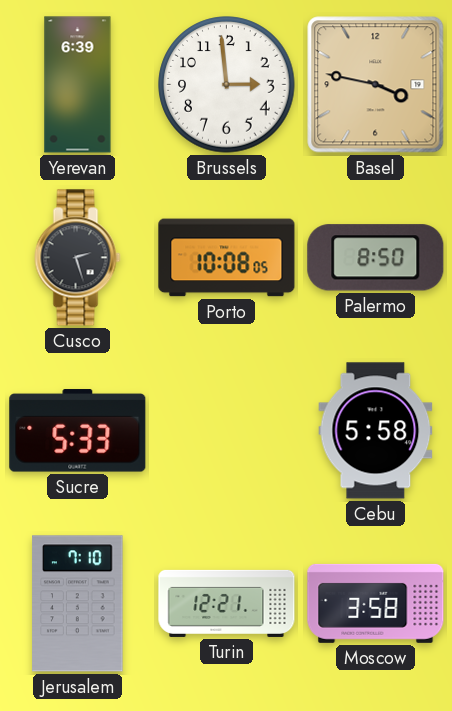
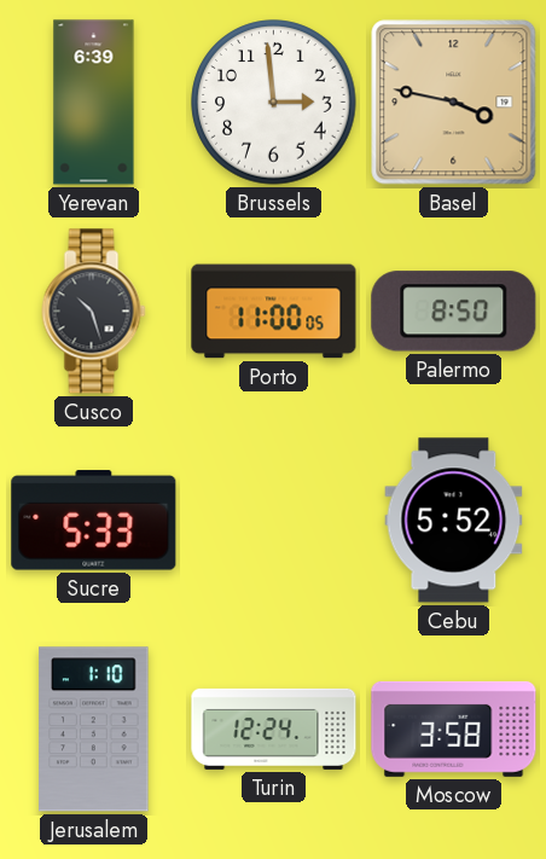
Cusco: 2:27 -> 10:27 (94, 312)
Porto: 10:08 -> 11:00 (274, 312)
Cebu: 5:58 -> 5:52 (454, 521)
Jerusalem: 7:10 -> 1:10 (94, 730)
Turin: 12:21 -> 12:24 (274, 729)
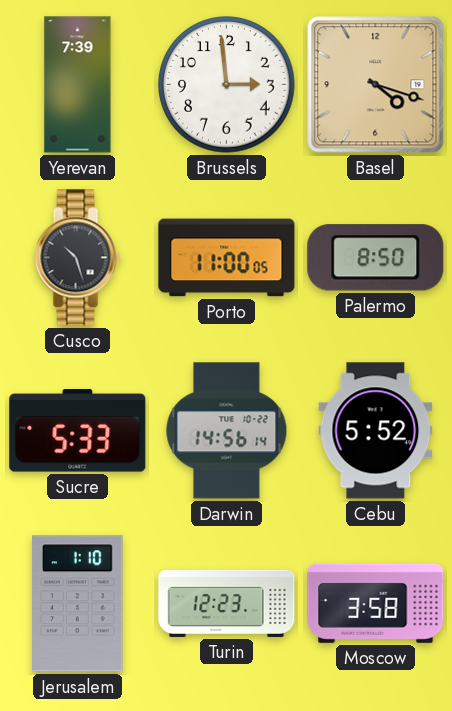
Yerevan: 6:39 -> 7:39 (78, 85)
Basel: 3:47 -> 4:18 (376, 85)
Darwin: none -> 14:56 (227, 431)
Turin: 12:24 -> 12:23 (227, 603)
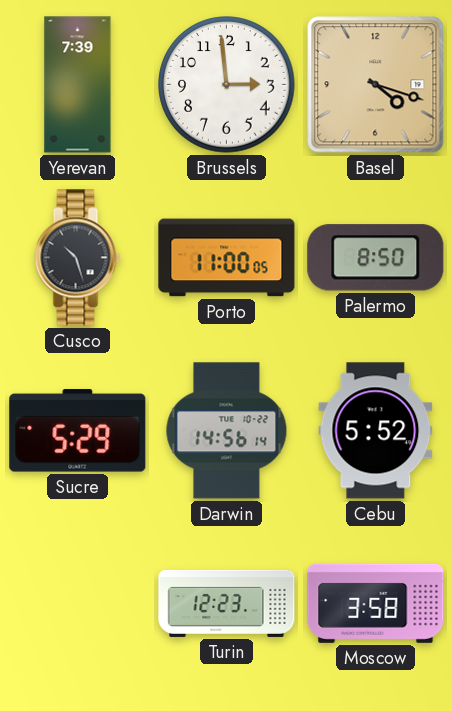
Sucre: 5:33 -> 5:29 (78, 431)
Jerusalem: 1:10 -> none (78, 604)
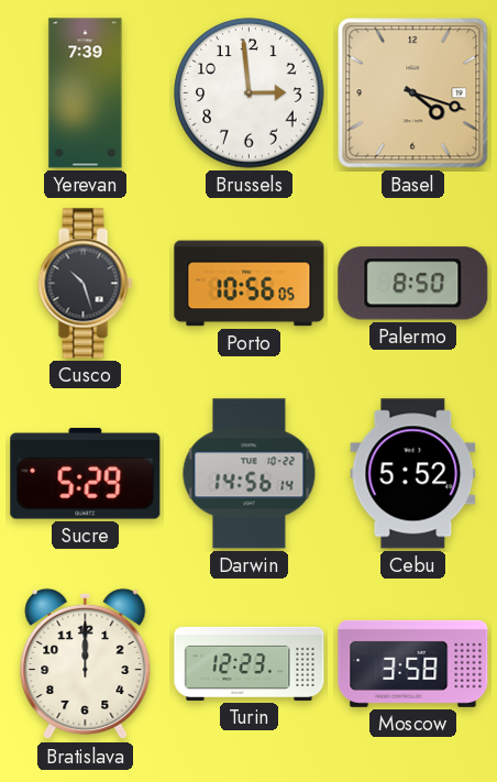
Porto: 11:00 -> 10:56 (250, 284)
Bratislava: none -> 12:00 (86, 664)
